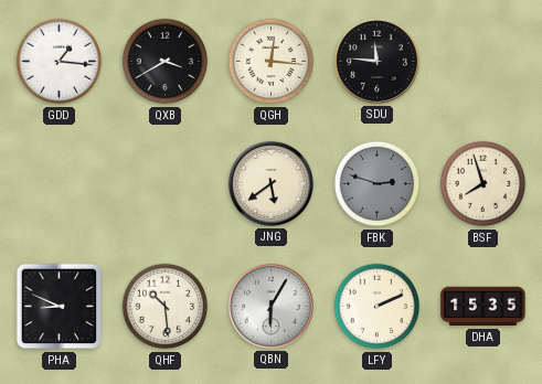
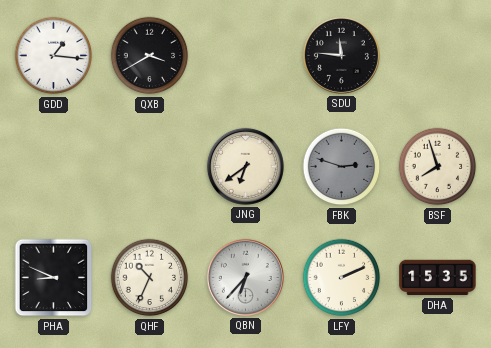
QGH: 12:16 -> none (272, 62)
JNG: 5:39 -> 6:39 (245, 166)
QHF: 10:29 -> 10:34 (150, 278)
QBN: 6:05 -> 6:37 (245, 277)
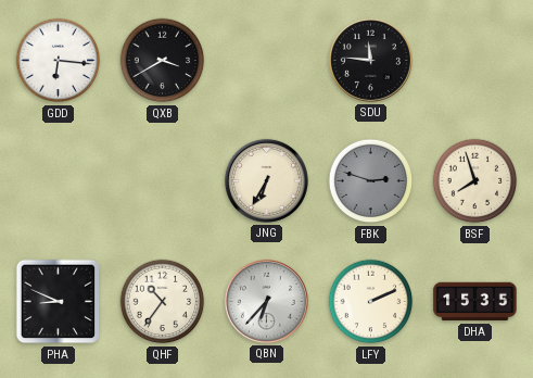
GDD: 1:16 -> 6:16 (59, 61)
JNG: 6:39 -> 6:35 (266, 180)
QHF: 10:34 -> 10:36 (163, 302)
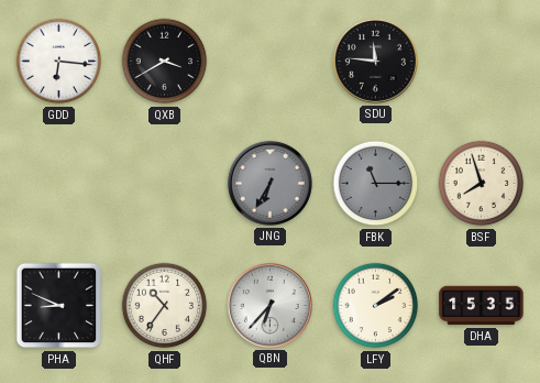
JNG dial: cream -> grey (269, 183)
FBK: 2:48 -> 11:15 (376, 184)
LFY: 2:11 -> 2:09 (376, 306)
